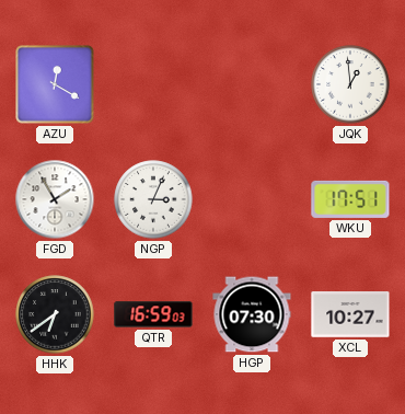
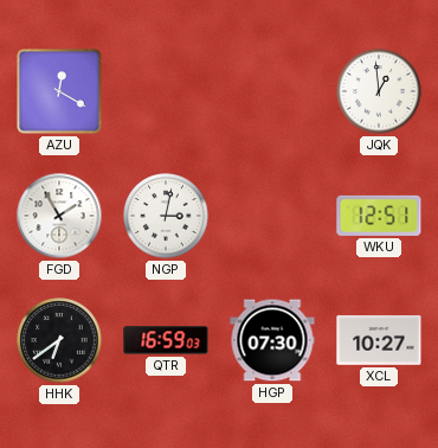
NGP: 3:04 -> 3:02 (166, 216)
WKU: 17:51 -> 12:51 (379, 216)
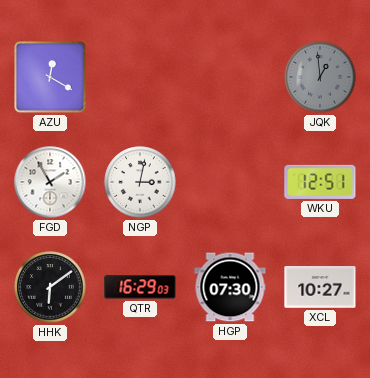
JQK dial: white -> grey (320, 77)
HHK: 6:39 -> 6:09 (50, 287)
QTR: 16:59 -> 16:29 (140, 287)
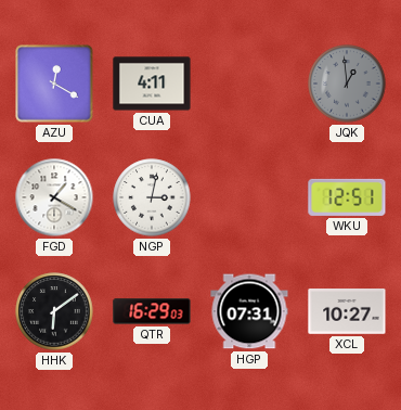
CUA: none -> 4:11 (152, 84)
FGD: 1:55 -> 1:20 (54, 197)
HGP: 07:30 -> 07:31 (249, 311)
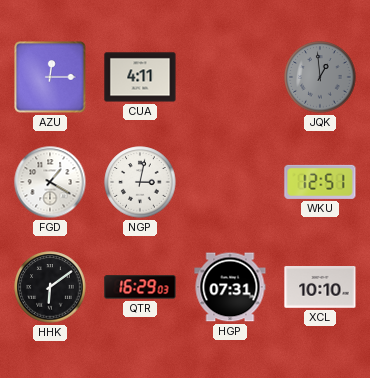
AZU: 12:20 -> 12:15 (50, 77)
XCL: 10:27 -> 10:10 (320, 288)
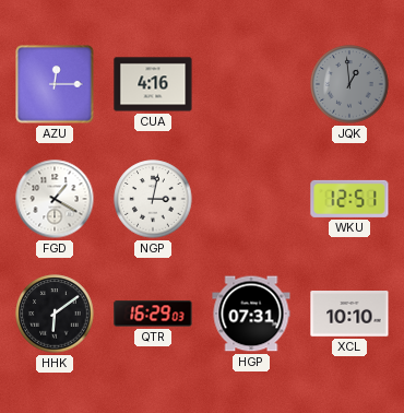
CUA: 4:11 -> 4:16 (153, 84)
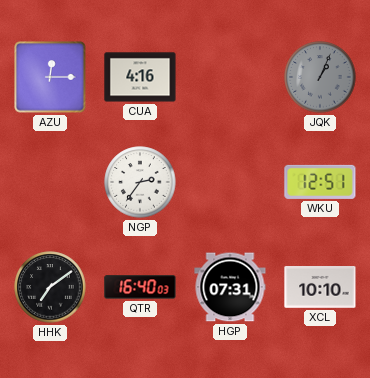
JQK: 12:59 -> 1:04 (320, 77)
FGD: 1:20 -> none (55, 199)
NGP: 3:02 -> 2:36 (140, 182)
HHK: 6:09 -> 7:09 (50, 287)
QTR: 16:29 -> 16:40 (140, 287)
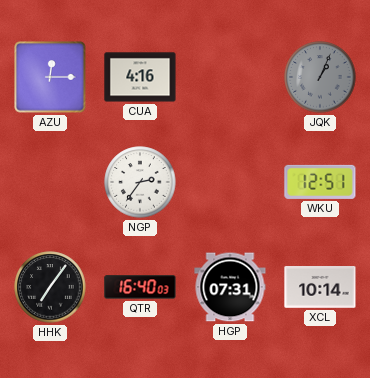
HHK: 7:09 -> 7:06 (50, 287)
XCL: 10:10 -> 10:14 (320, 288)
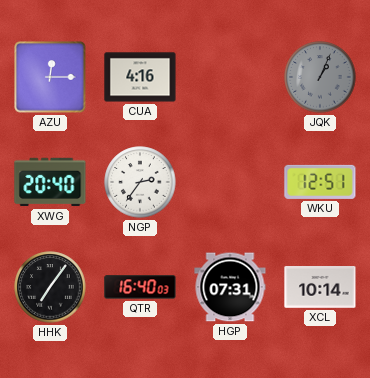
XWG: none -> 20:40 (50, 182)
